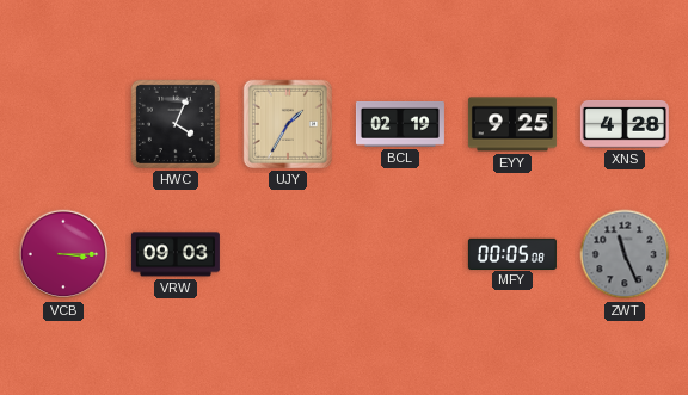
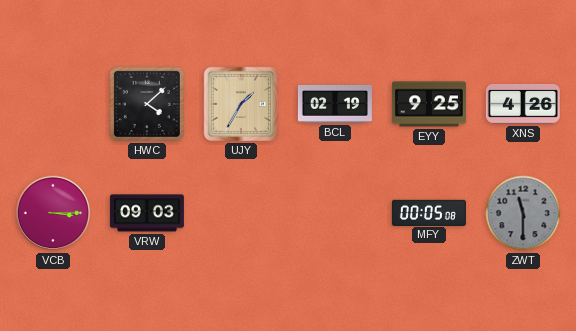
HWC: 4:04 -> 4:08 (147, 104)
XNS: 4:28 -> 4:26 (523, 105)
ZWT: 11:26 -> 11:30 (523, 213)
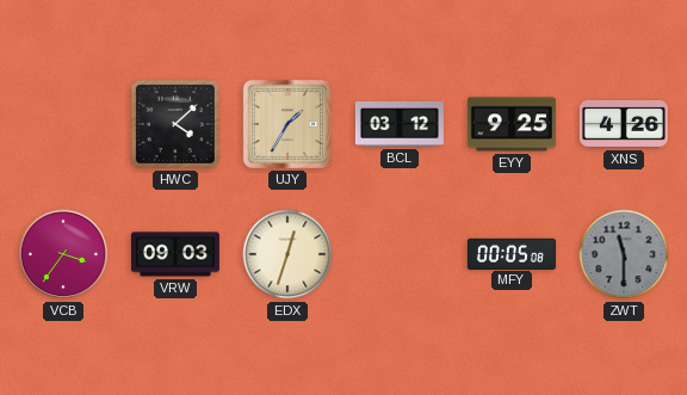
BCL: 02:19 -> 03:12 (400, 124)
VCB: 3:15 -> 3:36 (63, 254)
EDX: none -> 12:33 (287, 254)
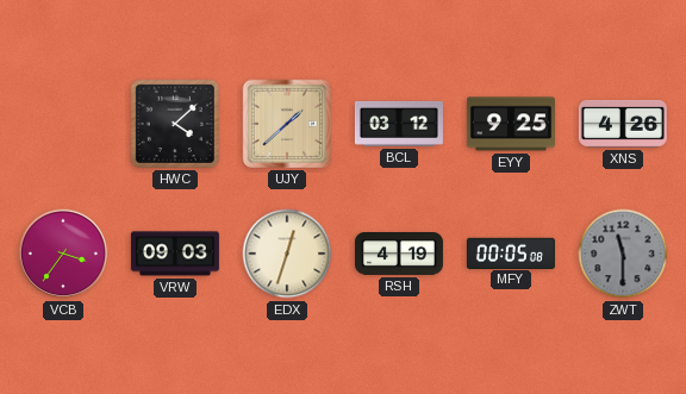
UJY: 1:35 -> 1:38 (287, 124)
RSH: none -> 4:19 (399, 255)
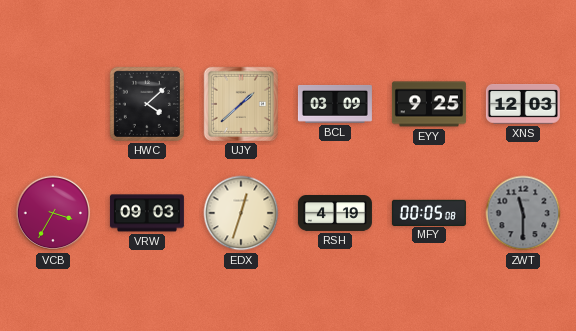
BCL: 03:12 -> 03:09 (335, 104)
XNS: 4:26 -> 12:03 (523, 105)
VCB: 3:36 -> 3:35 (53, 213)
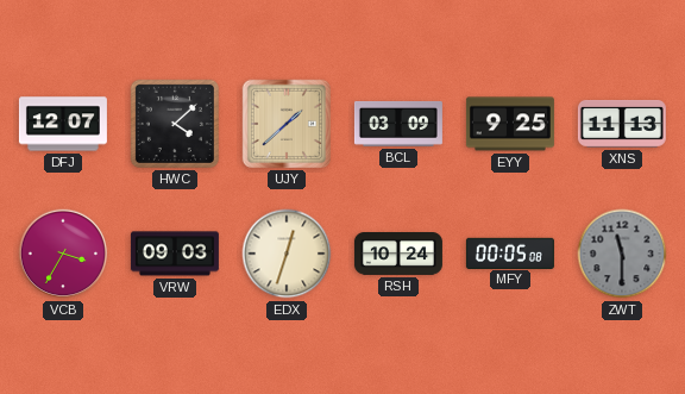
DFJ: none -> 12:07 (63, 124)
XNS: 12:03 -> 11:13 (622, 125)
RSH: 4:19 -> 10:24 (398, 255)
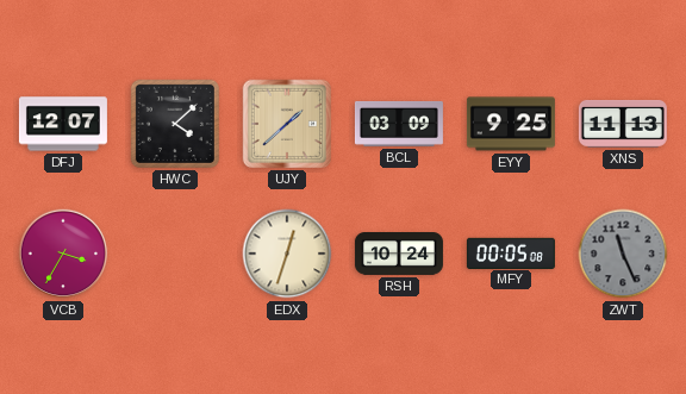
VRW: 09:03 -> none (175, 254)
ZWT: 11:30 -> 11:26 (623, 254)
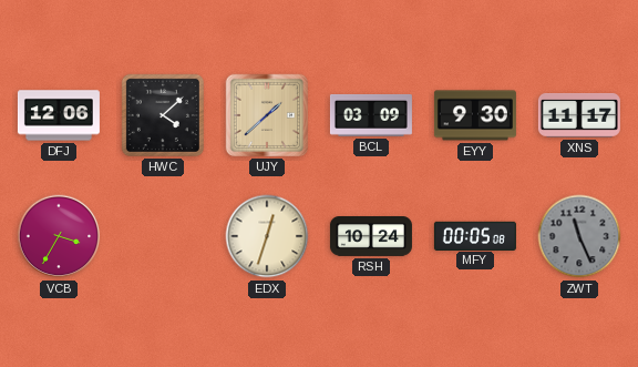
DFJ: 12:07 -> 12:06 (59, 115)
EYY: 9:25 -> 9:30 (475, 115)
XNS: 11:13 -> 11:17 (579, 116)
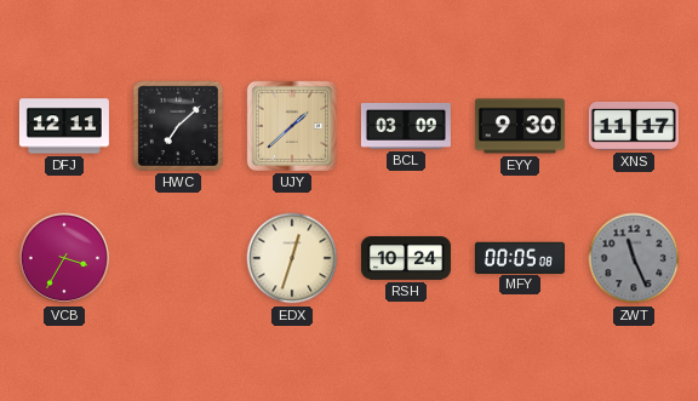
DFJ: 12:06 -> 12:11 (64, 126)
HWC: 4:08 -> 7:08 (178, 126)
